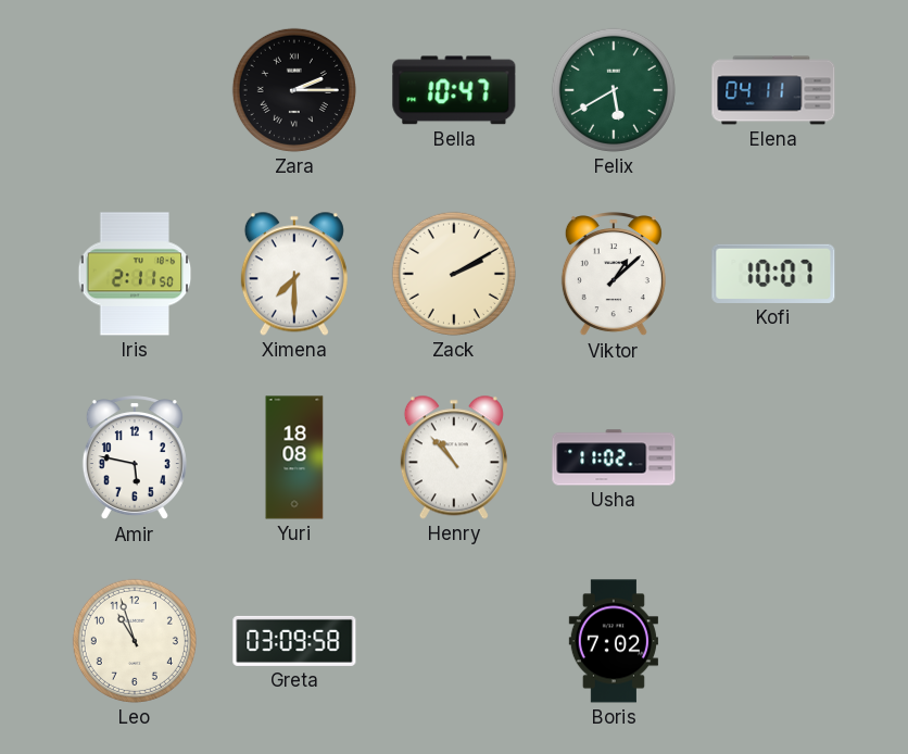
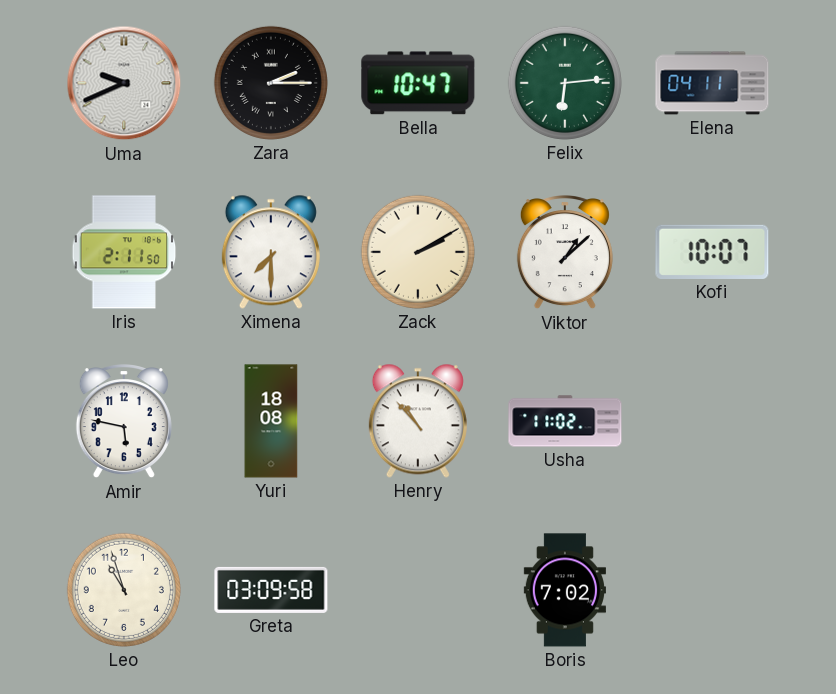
Uma: none -> 9:41 (124, 83)
Felix: 5:40 -> 6:14 (565, 83)
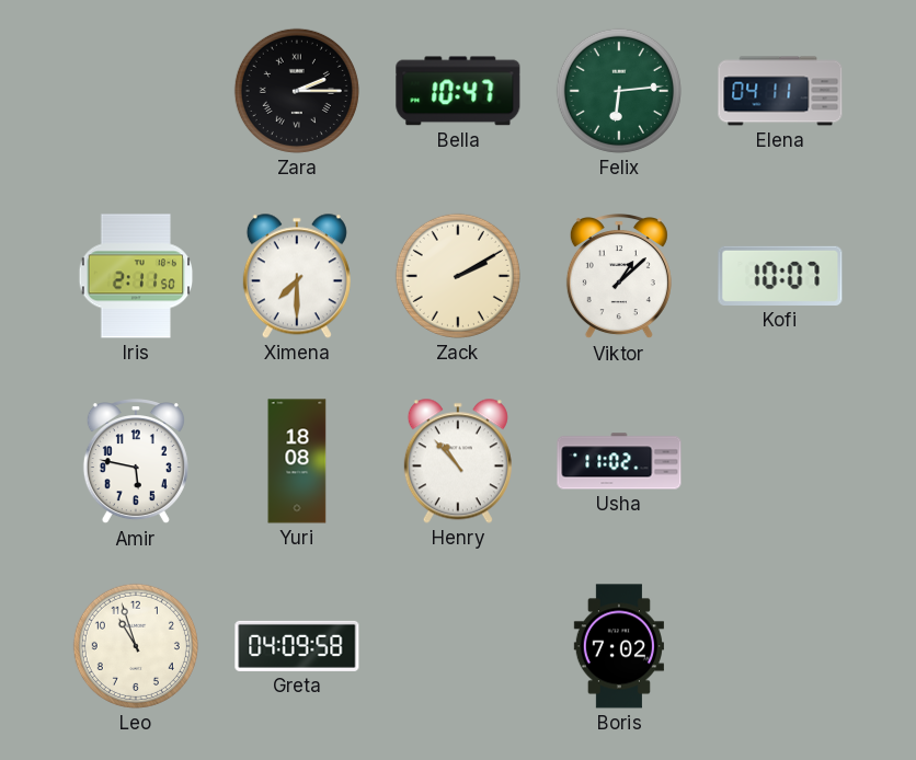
Uma: 9:41 -> none (124, 83)
Greta: 03:09 -> 04:09 (297, 646)
